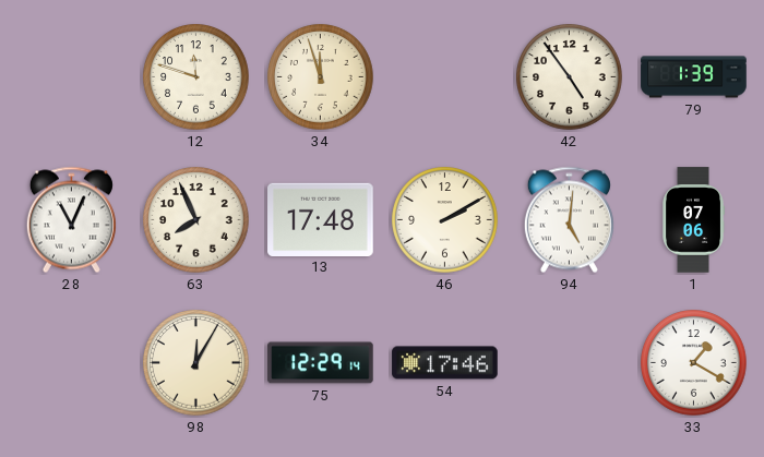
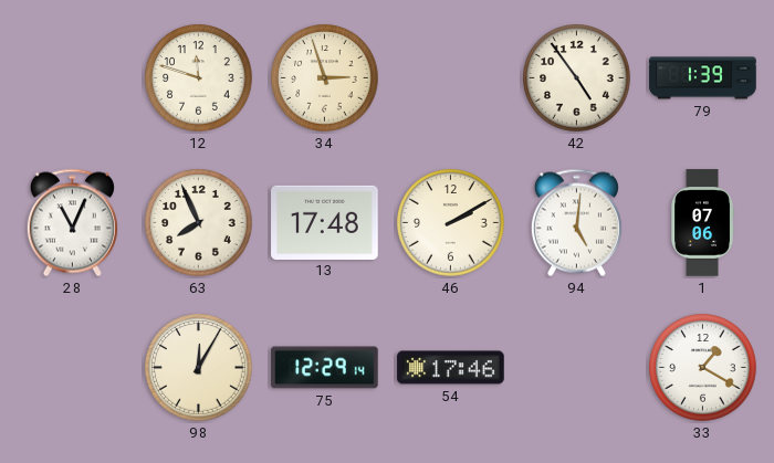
34: 11:57 -> 2:57 (325, 78)
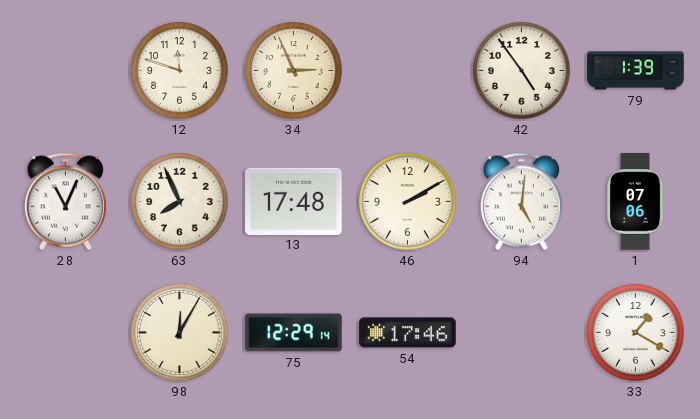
34: 2:57 -> 2:56 (294, 71)
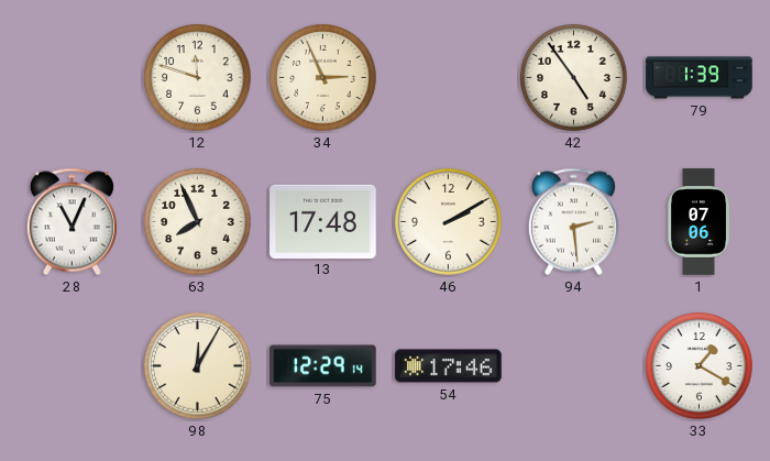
94: 5:01 -> 2:29 (573, 222)
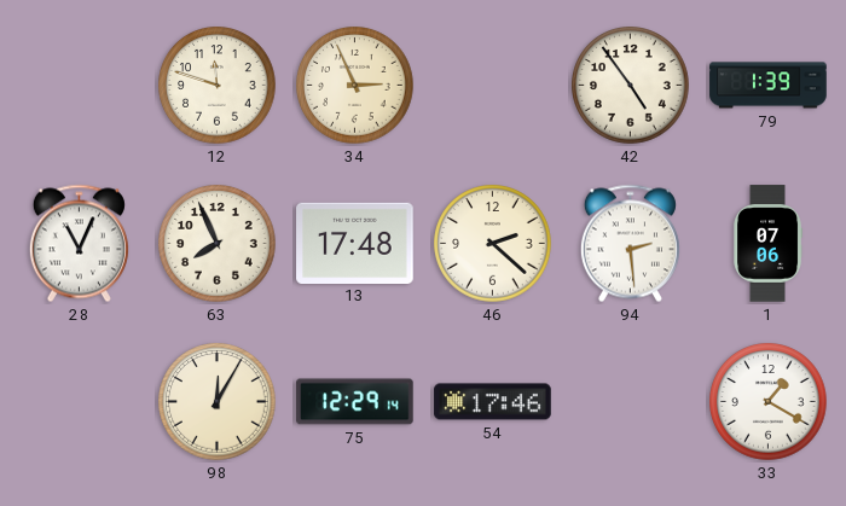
46: 2:10 -> 2:22 (493, 244)
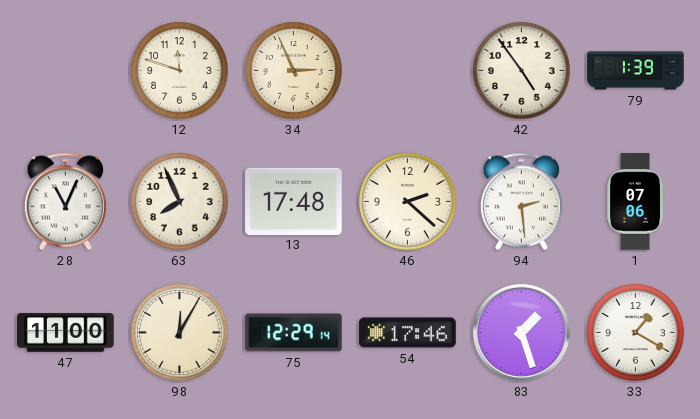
47: none -> 11:00 (66, 333)
83: none -> 1:27 (521, 332)
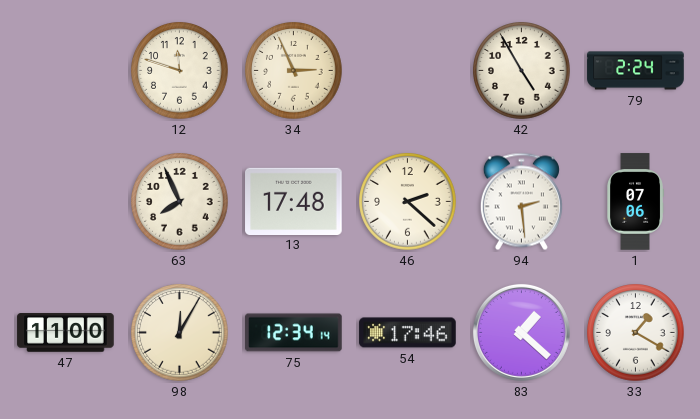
42: 4:54 -> 4:55 (522, 71)
79: 1:39 -> 2:24 (636, 71)
28: 11:04 -> none (65, 202)
75: 12:29 -> 12:34 (294, 333)
83: 1:27 -> 1:22 (521, 332)
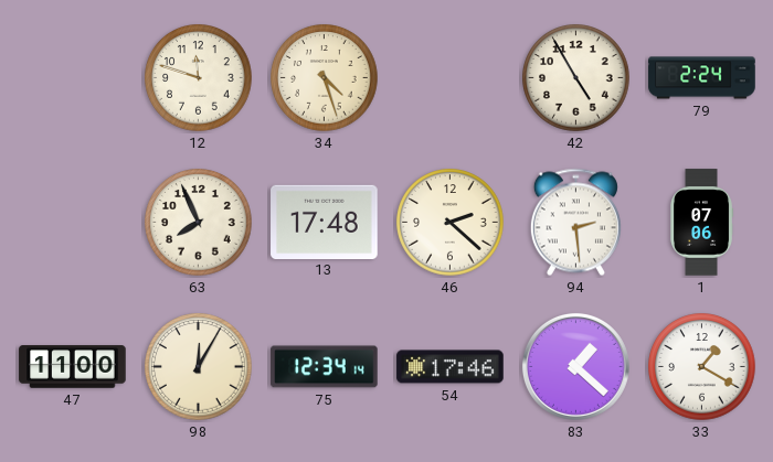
34: 2:56 -> 4:27 (325, 78)
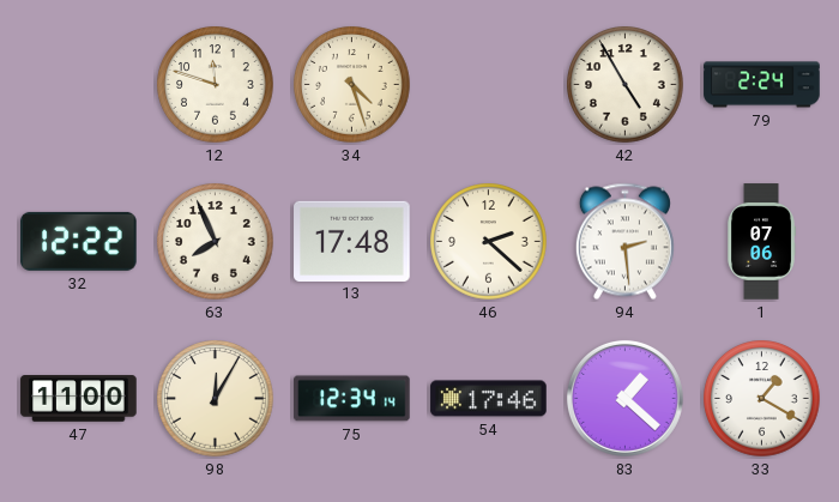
32: none -> 12:22 (79, 241)
